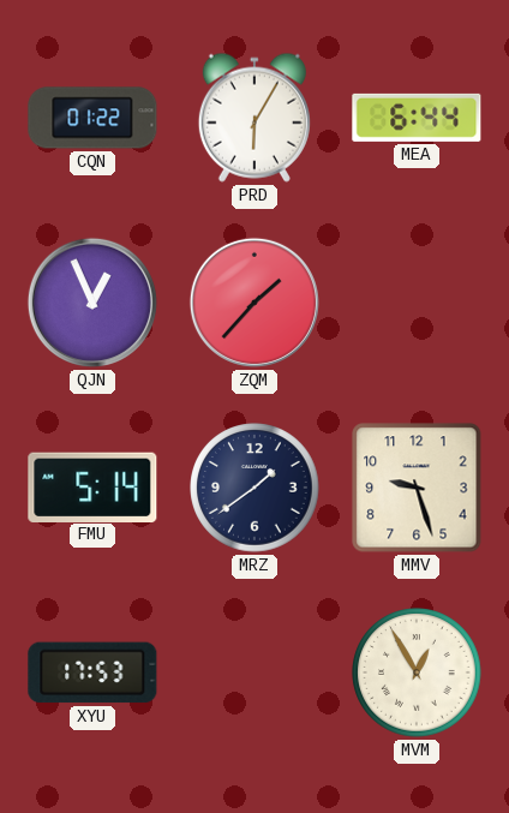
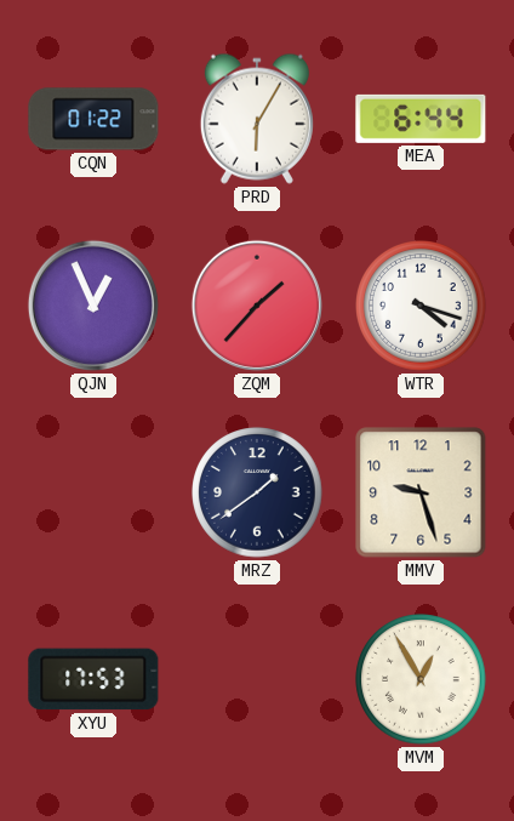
WTR: none -> 4:18 (421, 306)
FMU: 5:14 -> none (92, 486)
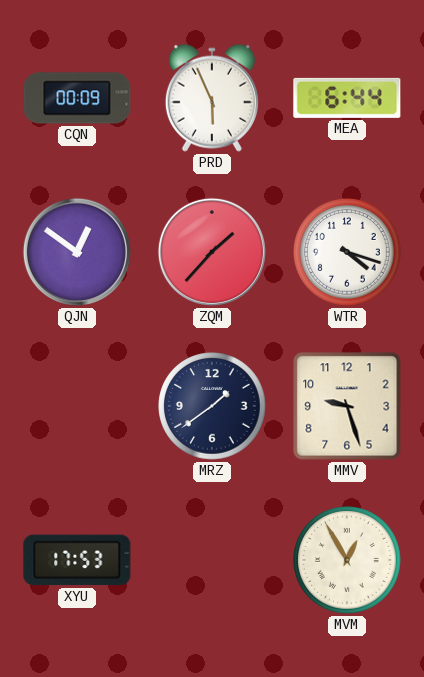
CQN: 01:22 -> 00:09 (77, 98)
PRD: 6:05 -> 5:56 (212, 98)
QJN: 12:56 -> 12:51 (77, 252)
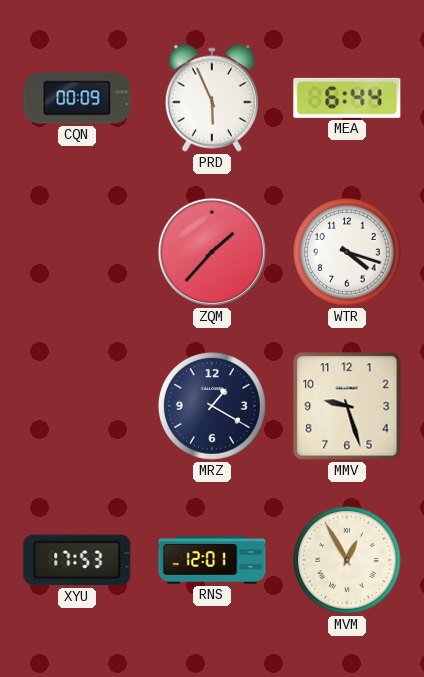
QJN: 12:51 -> none (77, 252)
MRZ: 1:39 -> 1:20 (212, 406)
RNS: none -> 12:01 (212, 560)
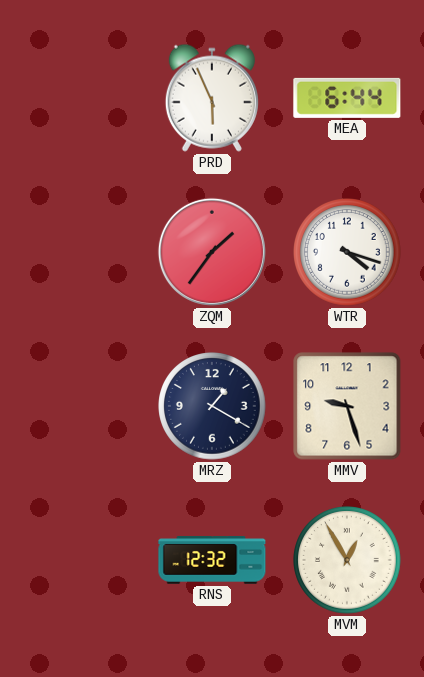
CQN: 00:09 -> none (77, 98)
ZQM: 1:37 -> 1:36 (212, 252)
XYU: 17:53 -> none (77, 560)
RNS: 12:01 -> 12:32 (212, 560)
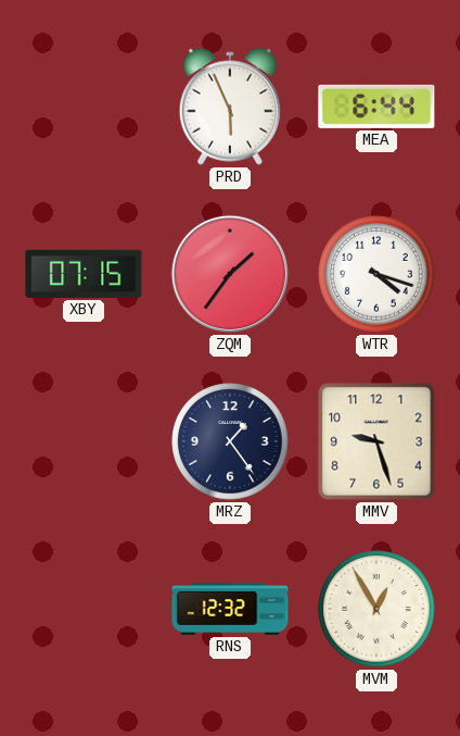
XBY: none -> 07:15 (84, 274)
MRZ: 1:20 -> 1:24 (230, 441)
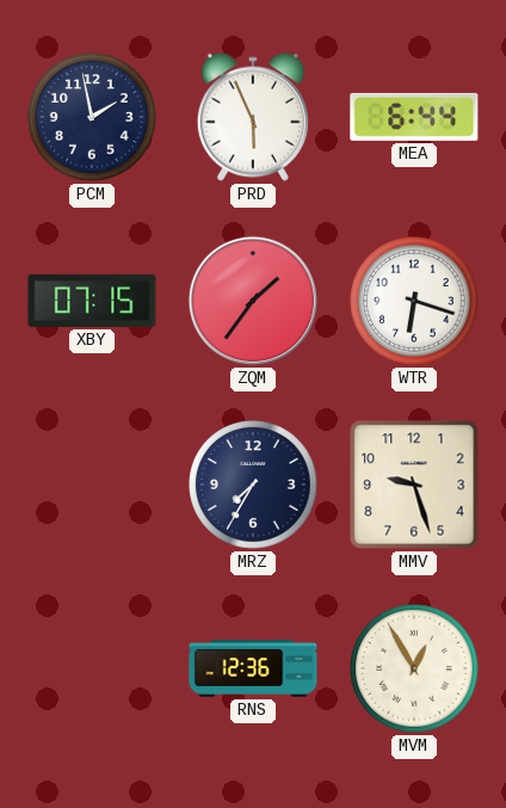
PCM: none -> 1:58 (92, 117)
WTR: 4:18 -> 6:18 (414, 301)
MRZ: 1:24 -> 7:35 (253, 485)
RNS: 12:32 -> 12:36 (253, 668)
